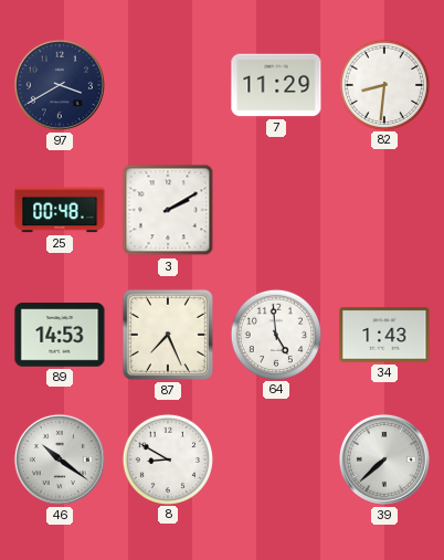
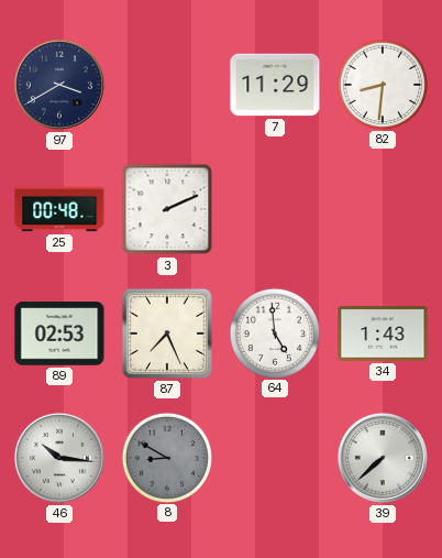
3: 2:10 -> 2:11 (167, 209)
89: 14:53 -> 02:53 (59, 333)
46: 10:21 -> 10:16 (59, 458)
8 dial: white -> grey (166, 457)
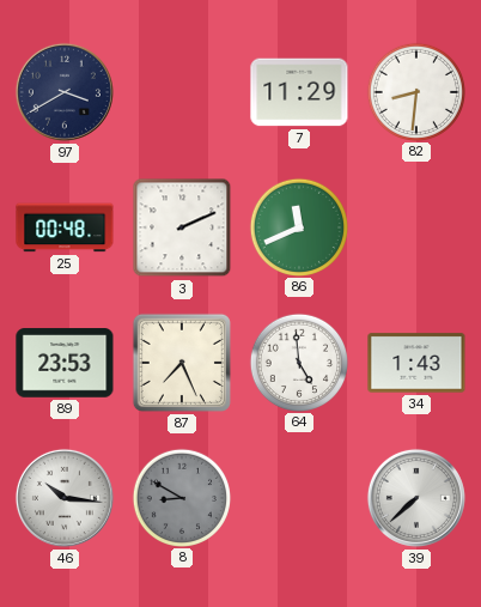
86: none -> 11:41 (298, 226)
89: 02:53 -> 23:53 (65, 363)
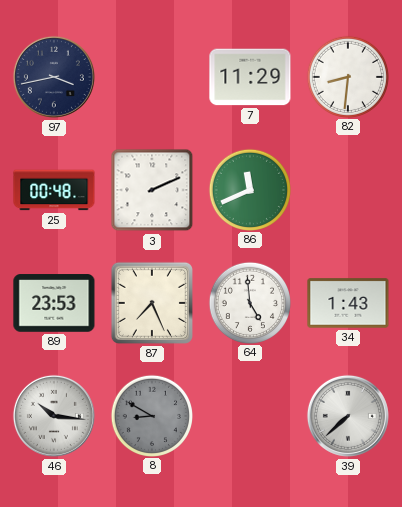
97: 3:40 -> 3:43 (54, 77)
